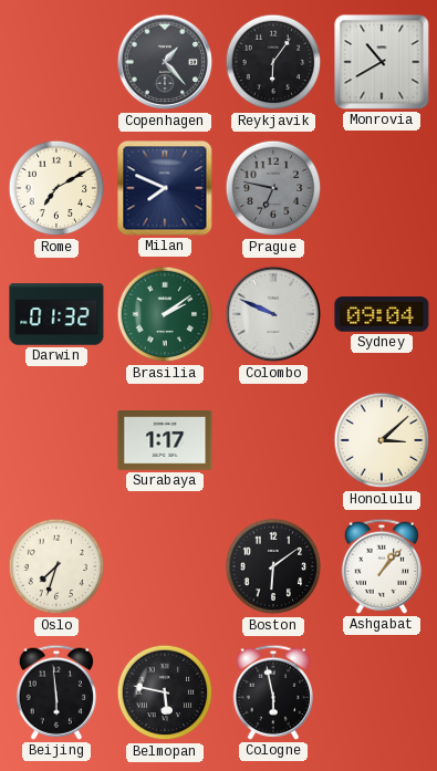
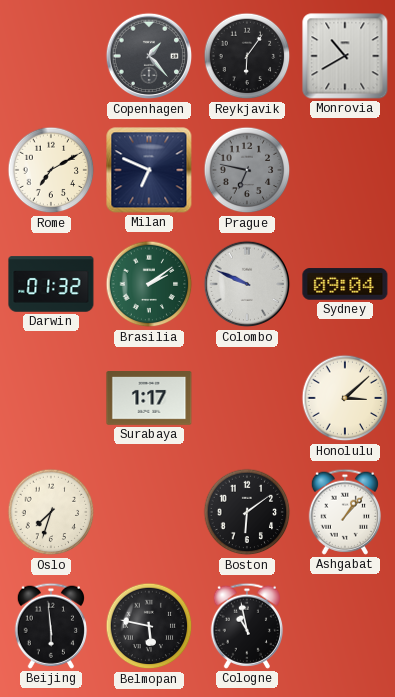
Milan: 7:49 -> 6:49 (149, 170)
Cologne: 5:58 -> 10:58 (246, 626)
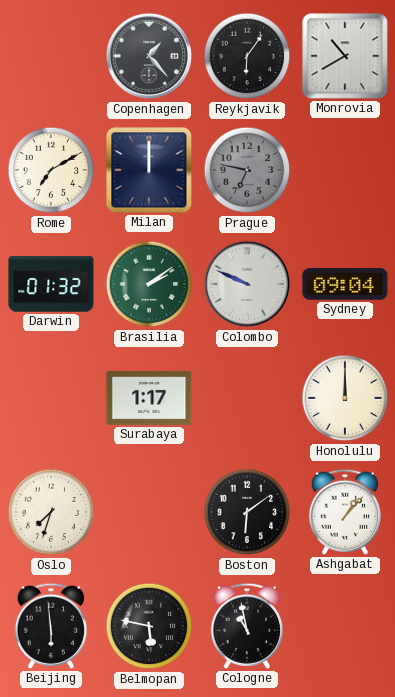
Milan: 6:49 -> 12:00 (149, 170)
Honolulu: 3:08 -> 12:00 (345, 398)
